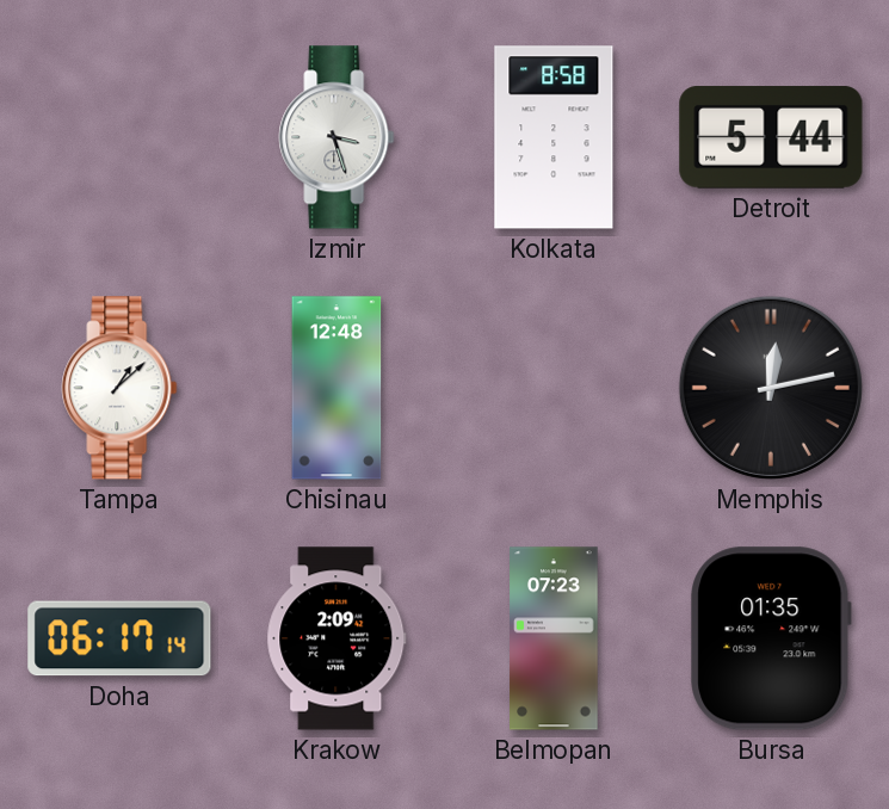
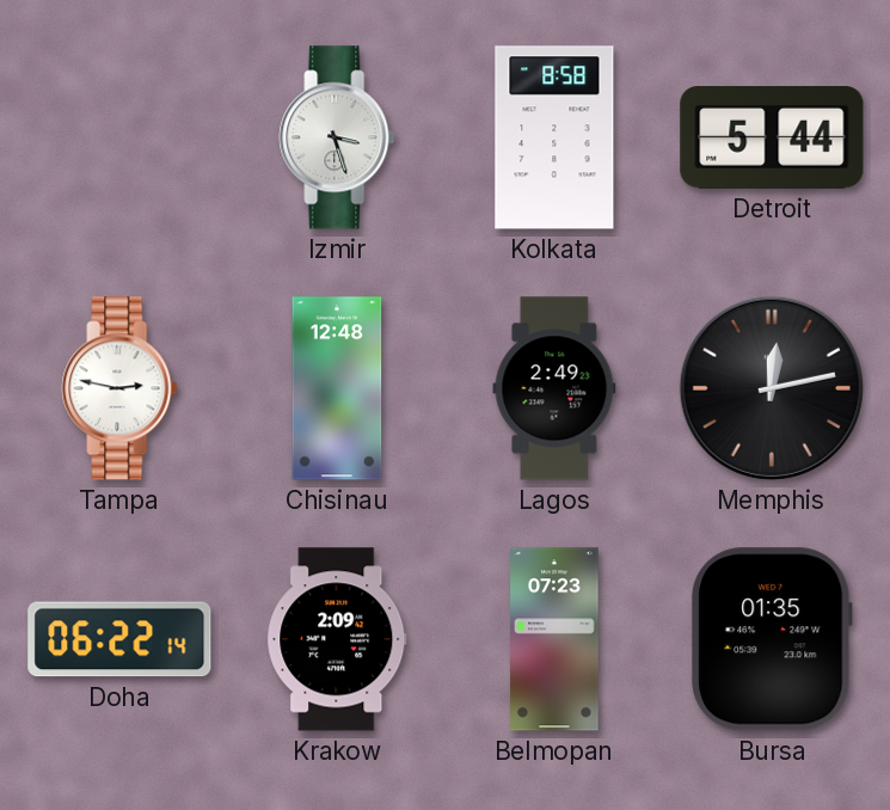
Tampa: 1:08 -> 2:47 (119, 388)
Lagos: none -> 2:49 (554, 388)
Doha: 06:17 -> 06:22 (119, 639)
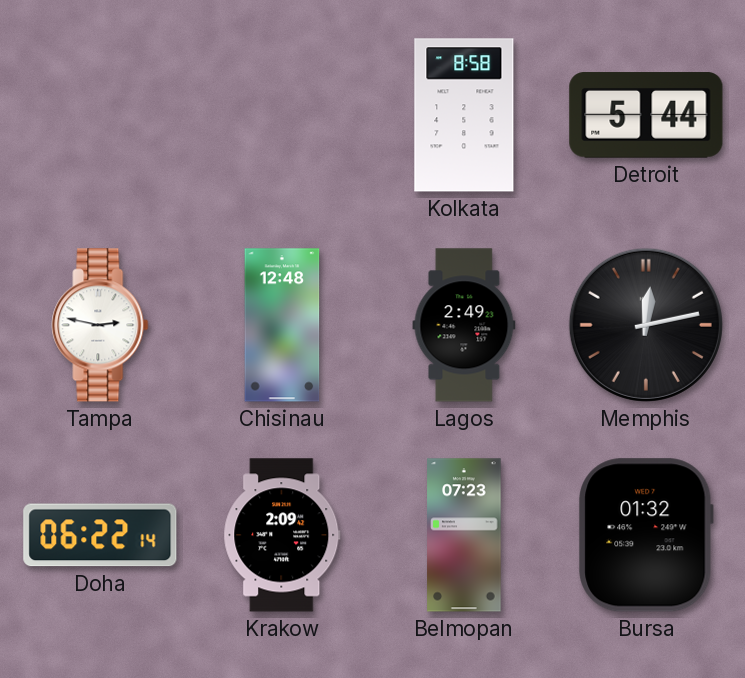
Izmir: 3:27 -> none (337, 137)
Bursa: 01:35 -> 01:32 (646, 535)
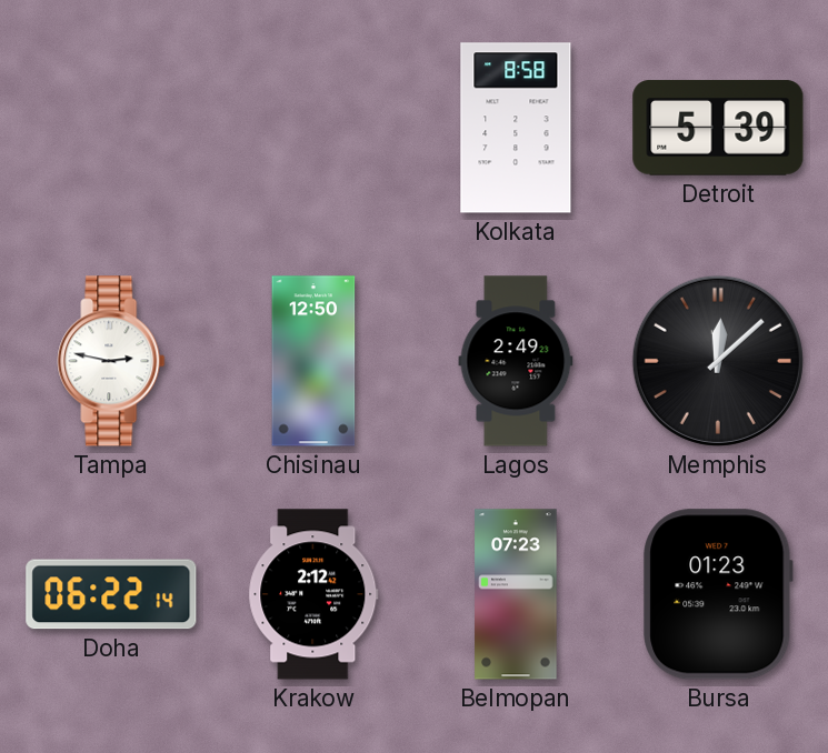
Detroit: 5:44 -> 5:39 (718, 128)
Chisinau: 12:48 -> 12:50 (313, 361)
Memphis: 12:13 -> 12:08 (718, 361)
Krakow: 2:09 -> 2:12 (313, 594)
Bursa: 01:32 -> 01:23 (718, 594)
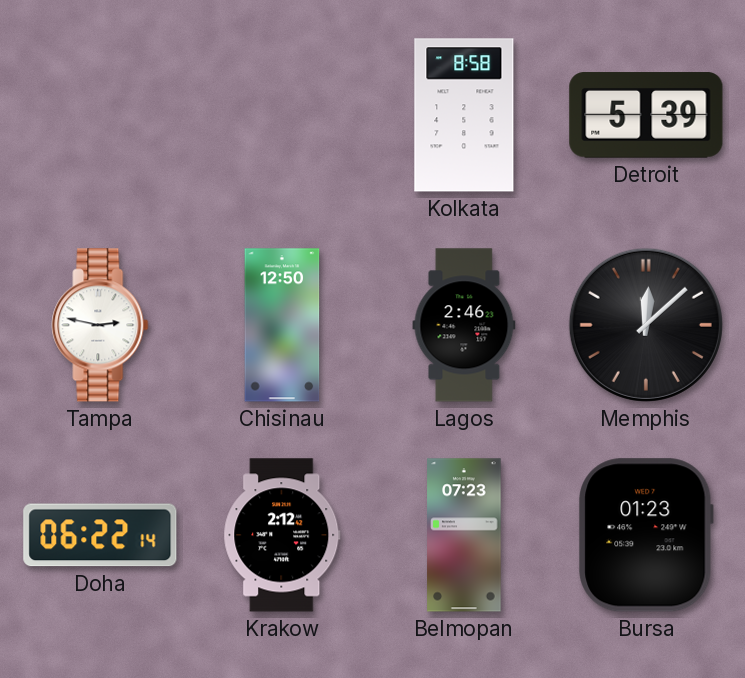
Lagos: 2:49 -> 2:46 (464, 325)
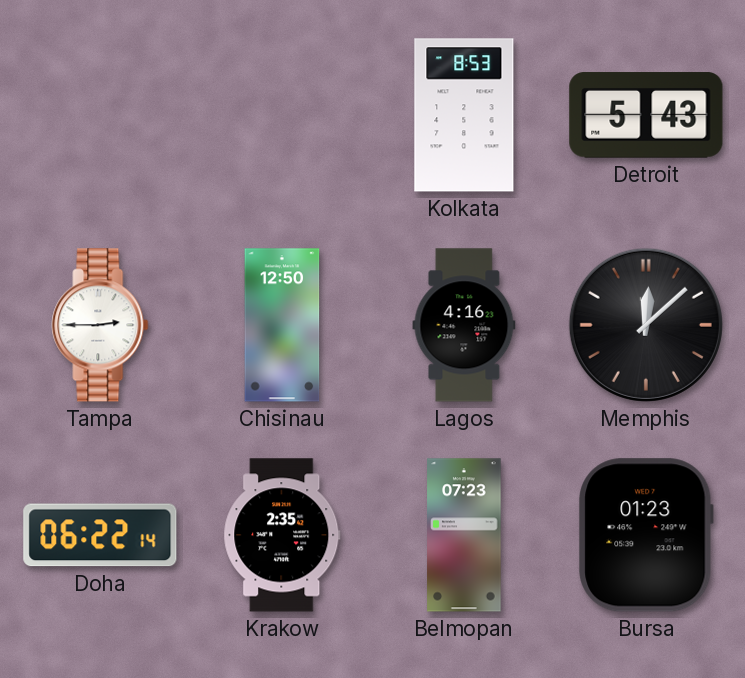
Kolkata: 8:58 -> 8:53 (464, 115)
Detroit: 5:39 -> 5:43 (646, 115)
Tampa: 2:47 -> 2:45 (100, 325)
Lagos: 2:46 -> 4:16 (464, 325)
Krakow: 2:12 -> 2:35 (282, 535)
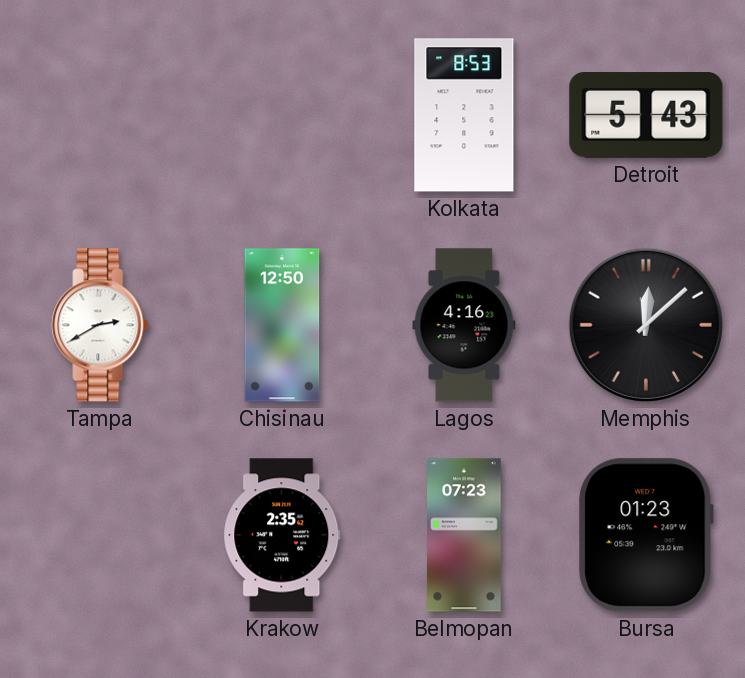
Tampa: 2:45 -> 2:40 (100, 325)
Doha: 06:22 -> none (100, 535)
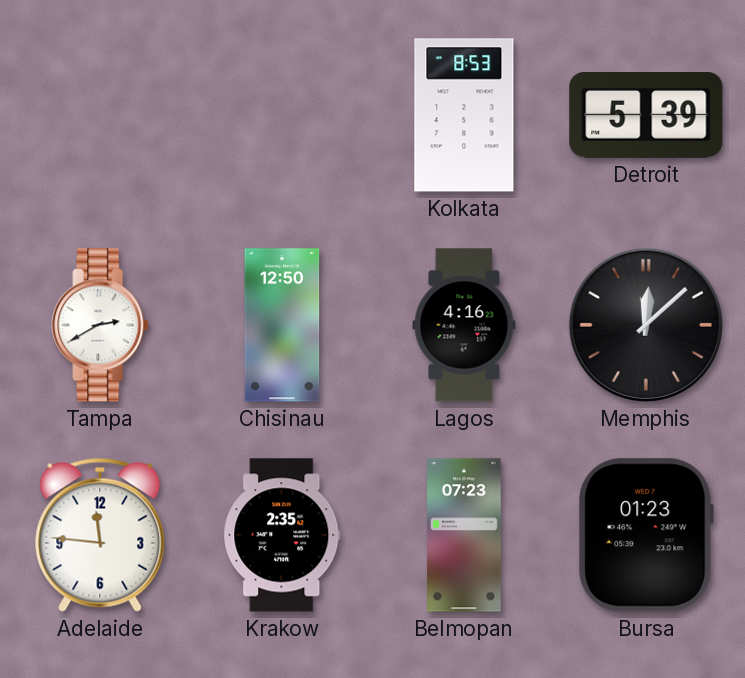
Detroit: 5:43 -> 5:39 (646, 115)
Adelaide: none -> 11:46 (100, 535)
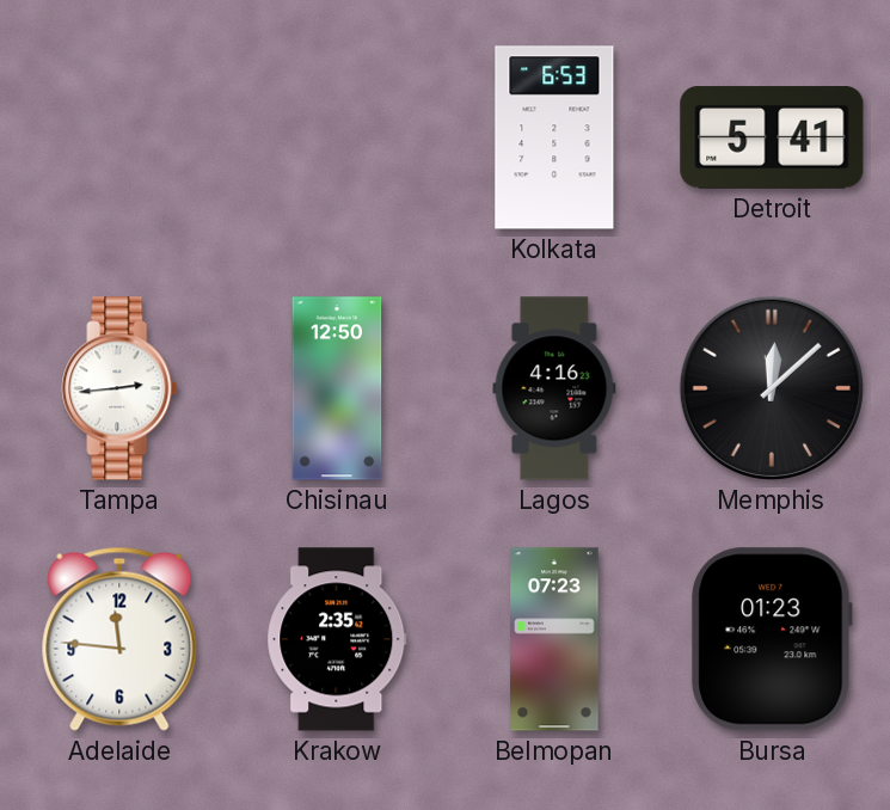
Kolkata: 8:53 -> 6:53 (554, 137)
Detroit: 5:39 -> 5:41 (772, 137)
Tampa: 2:40 -> 2:44 (119, 388)
